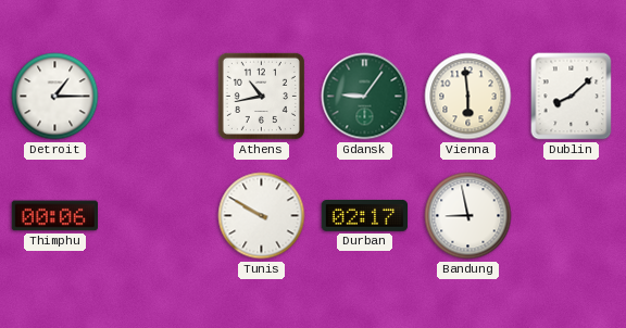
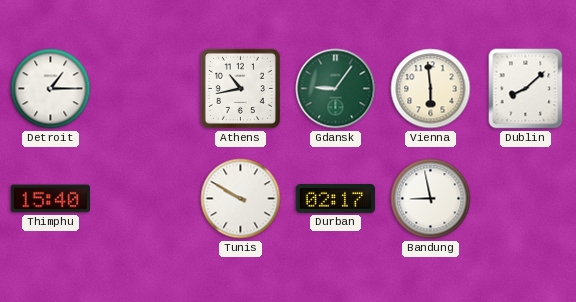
Thimphu: 00:06 -> 15:40 (50, 199)
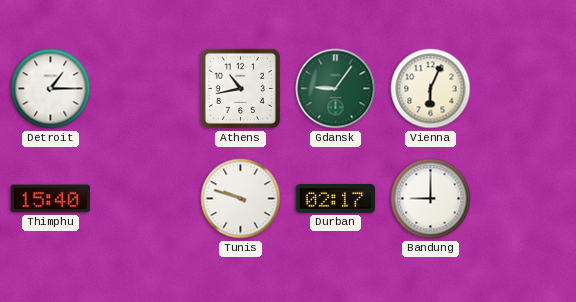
Vienna: 5:59 -> 6:04 (431, 89)
Dublin: 8:08 -> none (526, 89)
Tunis: 9:50 -> 9:48 (241, 199)
Bandung: 8:58 -> 9:00 (431, 199)
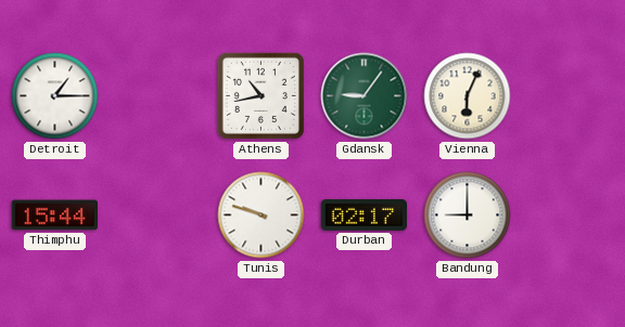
Thimphu: 15:40 -> 15:44 (54, 215)
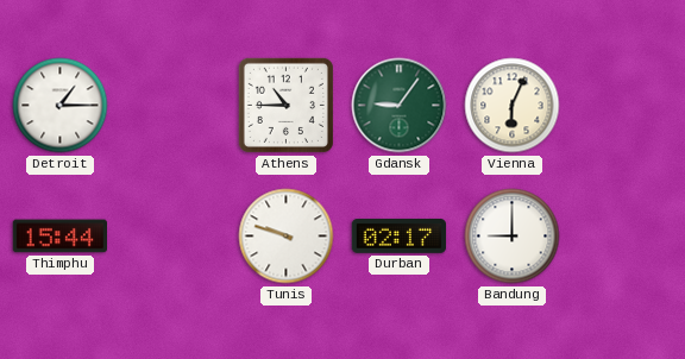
Athens: 10:43 -> 10:45 (285, 105)
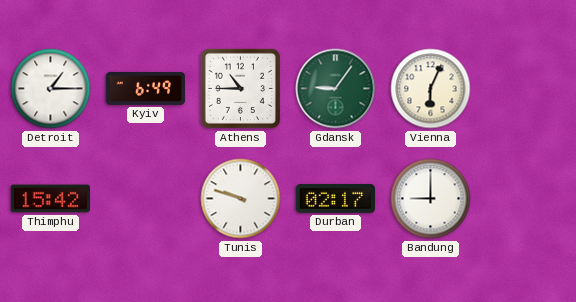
Kyiv: none -> 6:49 (146, 89)
Thimphu: 15:44 -> 15:42 (50, 199)
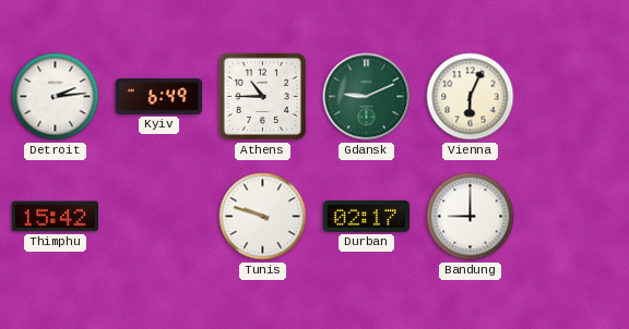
Detroit: 1:15 -> 2:14 (56, 97)
Gdansk: 9:06 -> 9:11 (367, 97)
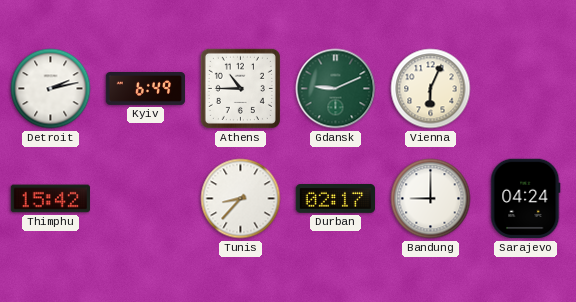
Detroit: 2:14 -> 2:13 (51, 89)
Tunis: 9:48 -> 8:37 (241, 199)
Sarajevo: none -> 04:24 (526, 199)
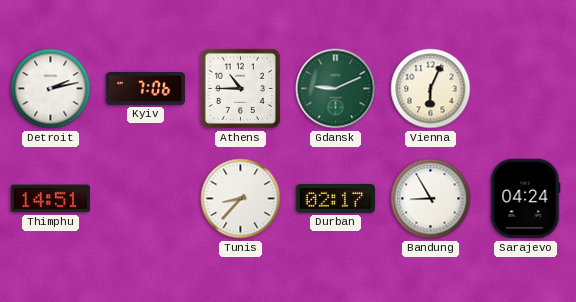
Kyiv: 6:49 -> 7:06 (146, 89)
Thimphu: 15:42 -> 14:51 (50, 199)
Bandung: 9:00 -> 8:55 (431, 199)
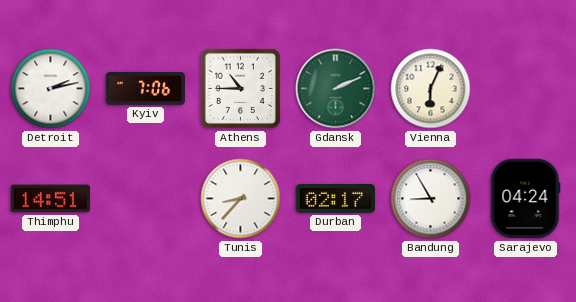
Gdansk: 9:11 -> 2:11 (336, 89)
